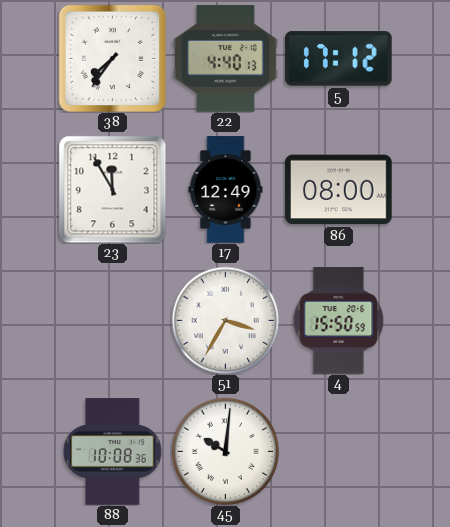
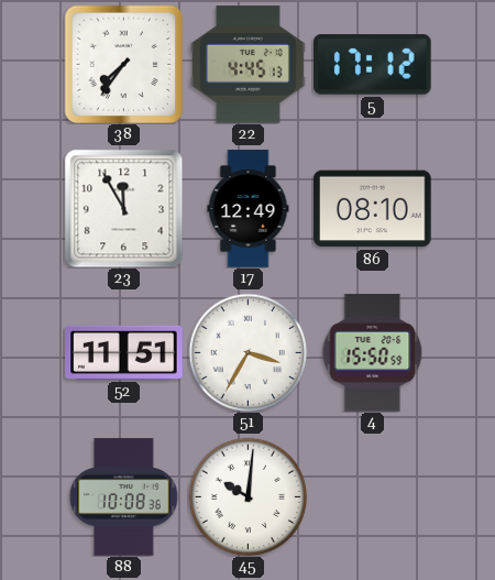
22: 4:40 -> 4:45 (248, 65)
86: 08:00 -> 08:10 (373, 209)
52: none -> 11:51 (124, 352)
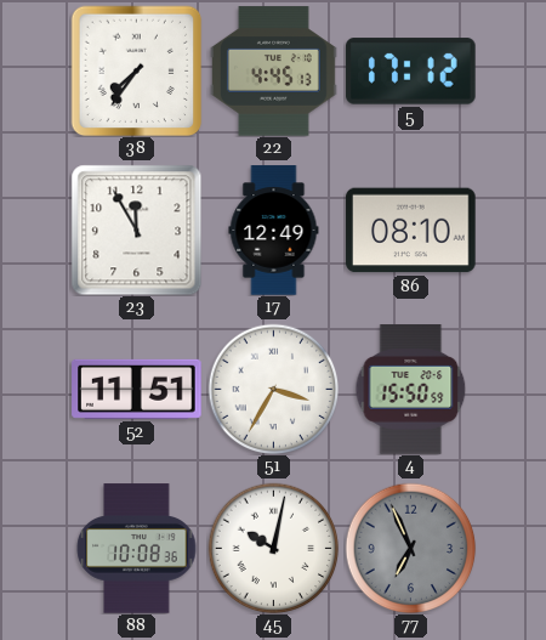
45: 10:01 -> 10:02 (273, 548)
77: none -> 6:56 (410, 548)
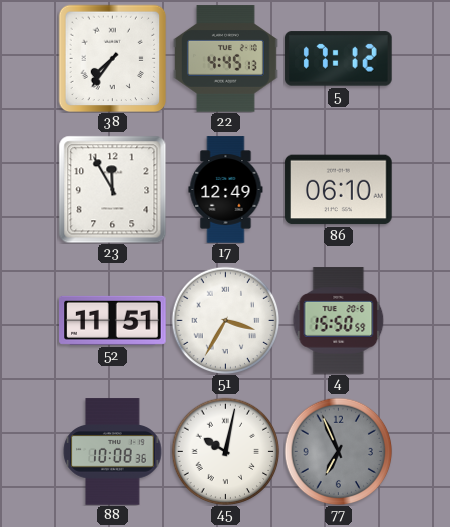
86: 08:10 -> 06:10 (339, 190)
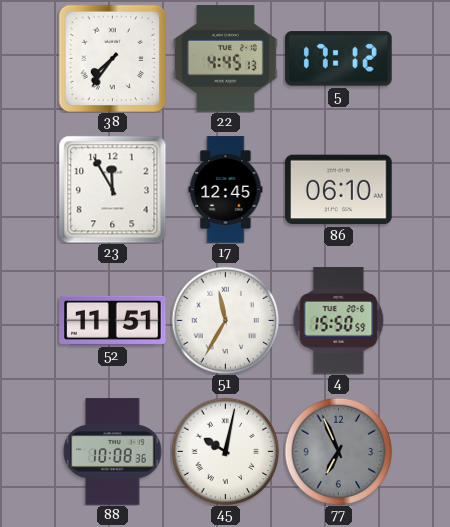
17: 12:49 -> 12:45 (226, 190)
51: 3:35 -> 11:35 (225, 320)
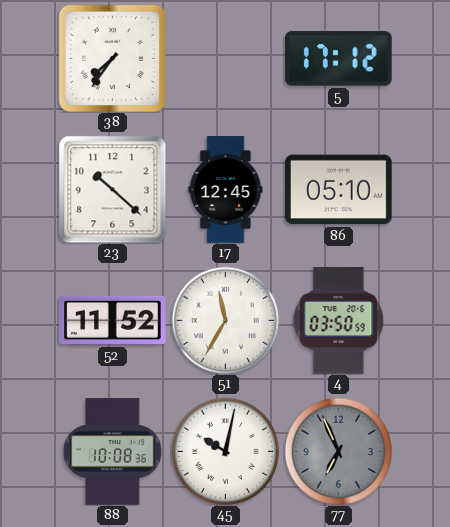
22: 4:45 -> none (225, 59)
23: 11:55 -> 10:22 (112, 189)
86: 06:10 -> 05:10 (339, 190)
52: 11:51 -> 11:52 (113, 320)
4: 15:50 -> 03:50 (339, 321)
